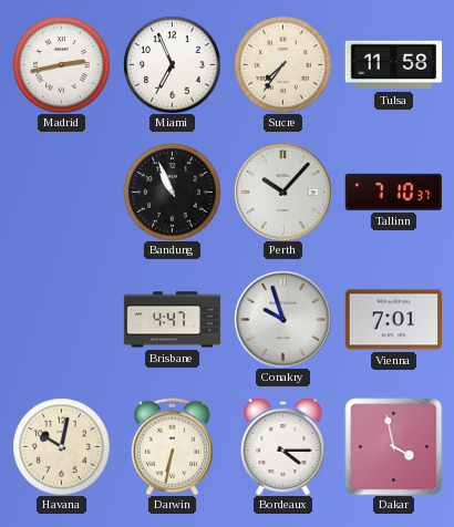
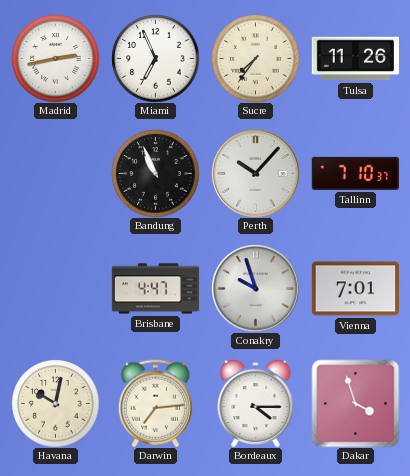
Tulsa: 11:58 -> 11:26 (355, 59)
Darwin: 6:32 -> 7:14 (155, 403)
Dakar: 3:58 -> 3:57 (355, 403)
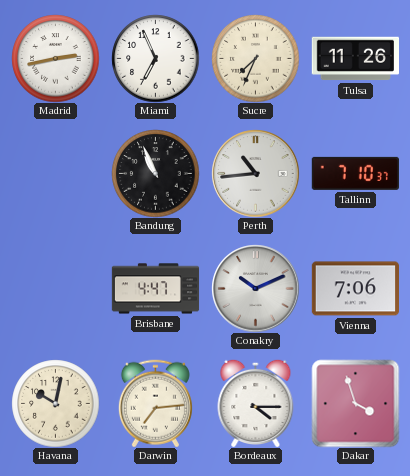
Sucre: 7:36 -> 7:34 (255, 58)
Perth: 10:07 -> 10:44 (255, 173)
Conakry: 9:57 -> 10:11 (255, 288)
Vienna: 7:01 -> 7:06 (355, 289)
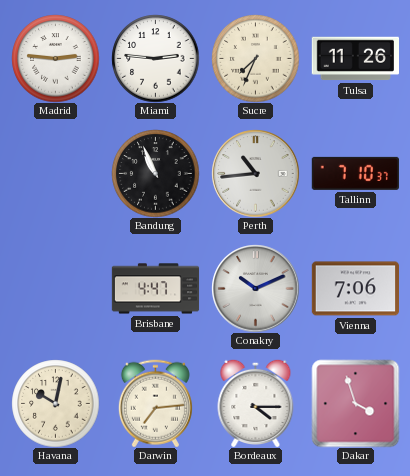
Madrid: 2:43 -> 2:46 (55, 58)
Miami: 6:56 -> 2:46 (155, 58)
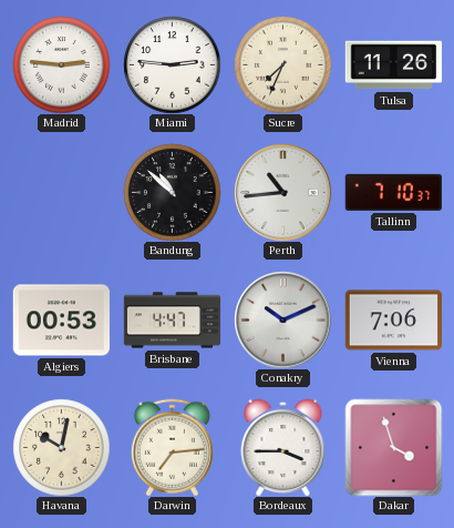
Bandung: 10:56 -> 10:52 (172, 192)
Algiers: none -> 00:53 (61, 321)
Bordeaux: 4:15 -> 3:45 (283, 447)
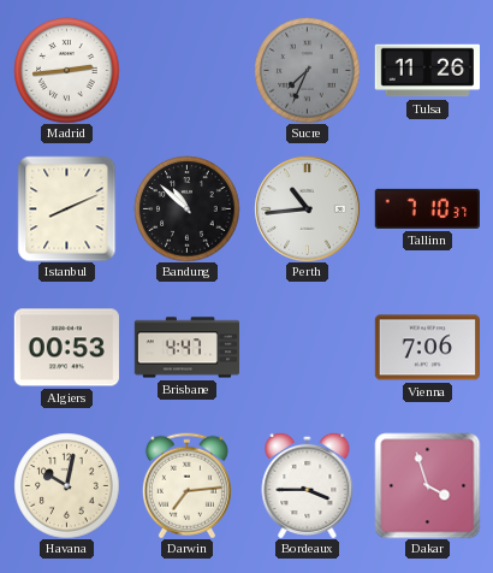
Madrid: 2:46 -> 2:44 (66, 70)
Miami: 2:46 -> none (172, 64)
Sucre dial: cream -> grey (307, 70)
Istanbul: none -> 8:11 (67, 208)
Conakry: 10:11 -> none (282, 319)
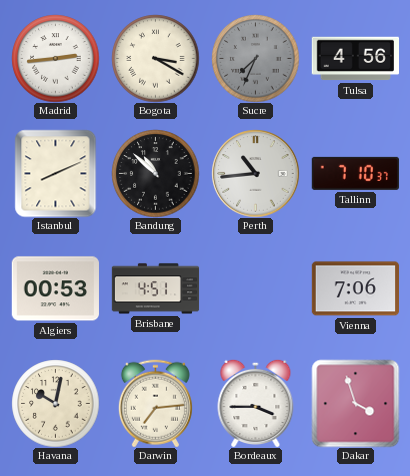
Bogota: none -> 3:20 (155, 58)
Tulsa: 11:26 -> 4:56 (355, 59)
Brisbane: 4:47 -> 4:51 (155, 289)
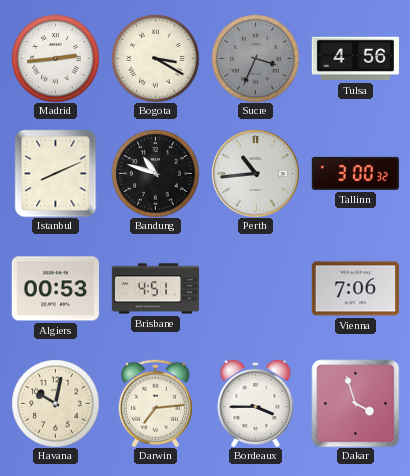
Sucre: 7:34 -> 3:34 (255, 58)
Bandung: 10:52 -> 10:48 (155, 173)
Tallinn: 7:10 -> 3:00 (355, 173)
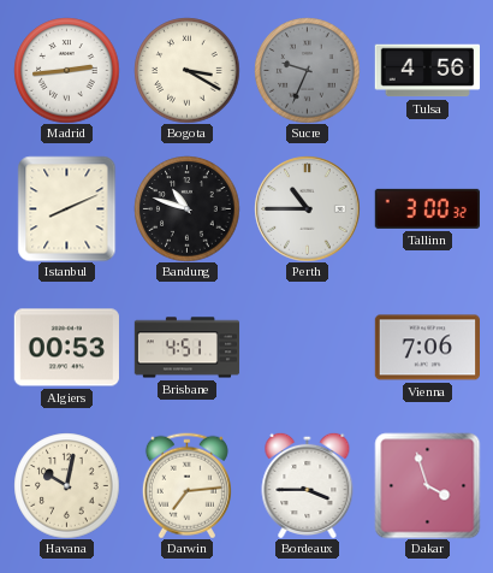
Sucre: 3:34 -> 9:34 (307, 70)
Perth: 10:44 -> 10:45 (307, 208)
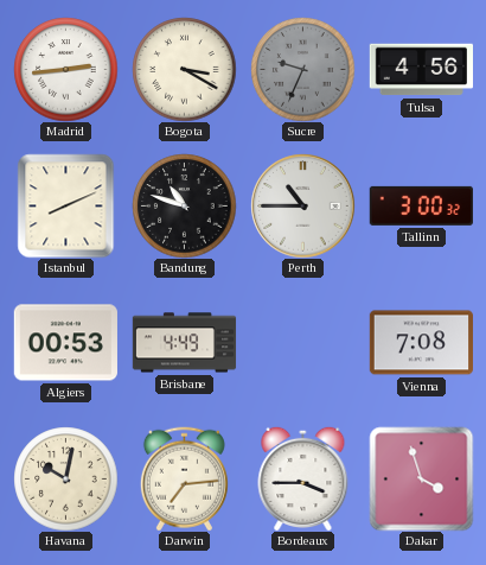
Brisbane: 4:51 -> 4:49 (184, 343)
Vienna: 7:06 -> 7:08 (421, 343)
